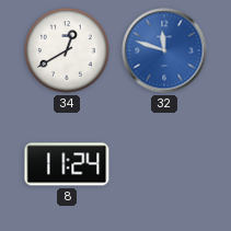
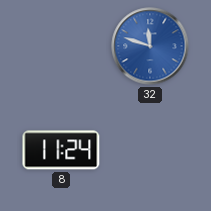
34: 12:40 -> none (67, 50)
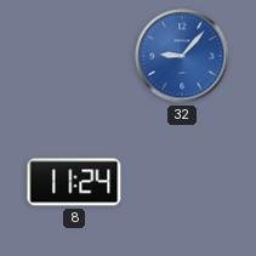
32: 11:48 -> 9:07 (182, 56)
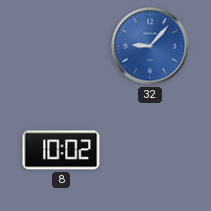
8: 11:24 -> 10:02 (61, 150)
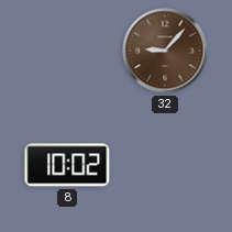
32 dial: blue -> brown (165, 51)
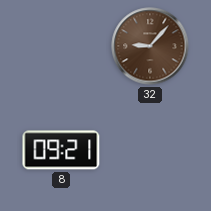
8: 10:02 -> 09:21 (61, 150)
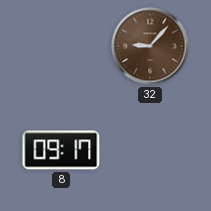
8: 09:21 -> 09:17 (61, 150)
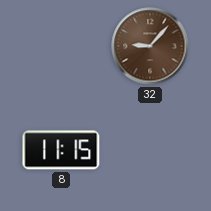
8: 09:17 -> 11:15 (61, 150)
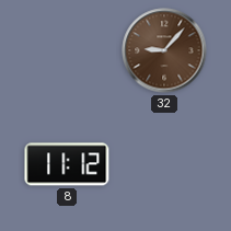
8: 11:15 -> 11:12 (67, 164)
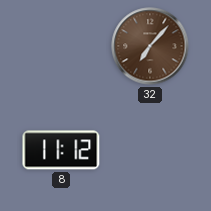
32: 9:07 -> 7:07 (150, 46)
